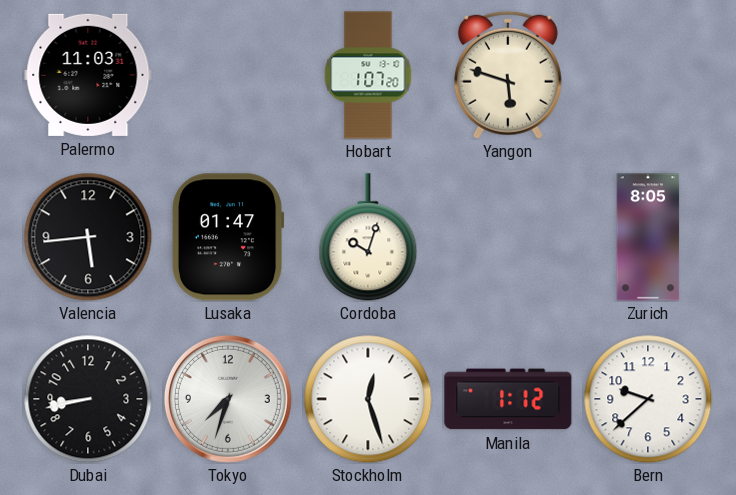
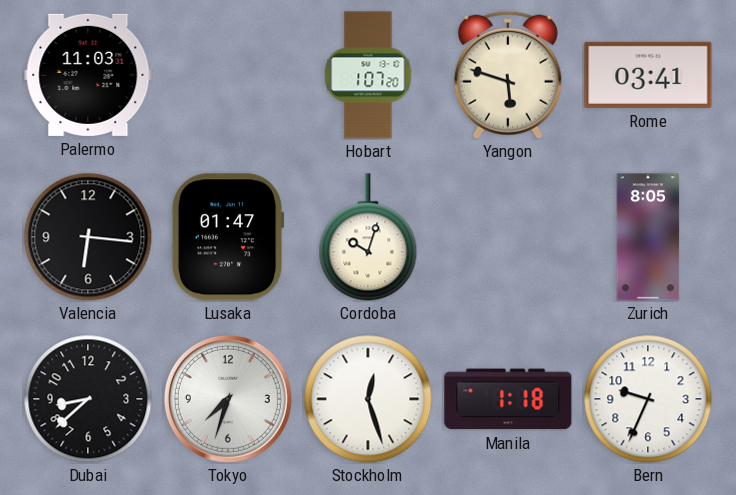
Rome: none -> 03:41 (648, 75)
Valencia: 5:44 -> 6:16 (88, 237)
Dubai: 8:43 -> 8:38 (88, 399)
Manila: 1:12 -> 1:18 (508, 399)
Bern: 9:38 -> 9:34 (648, 399)
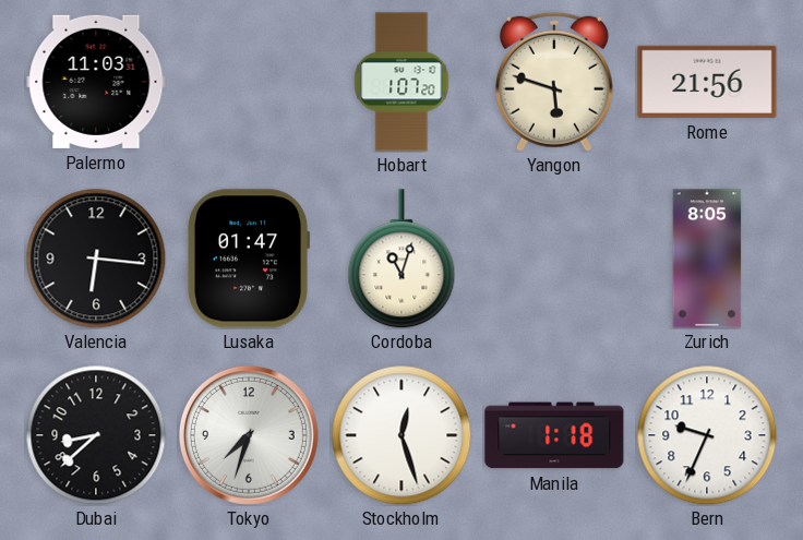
Rome: 03:41 -> 21:56 (707, 82)
Cordoba: 10:03 -> 11:03 (401, 259)
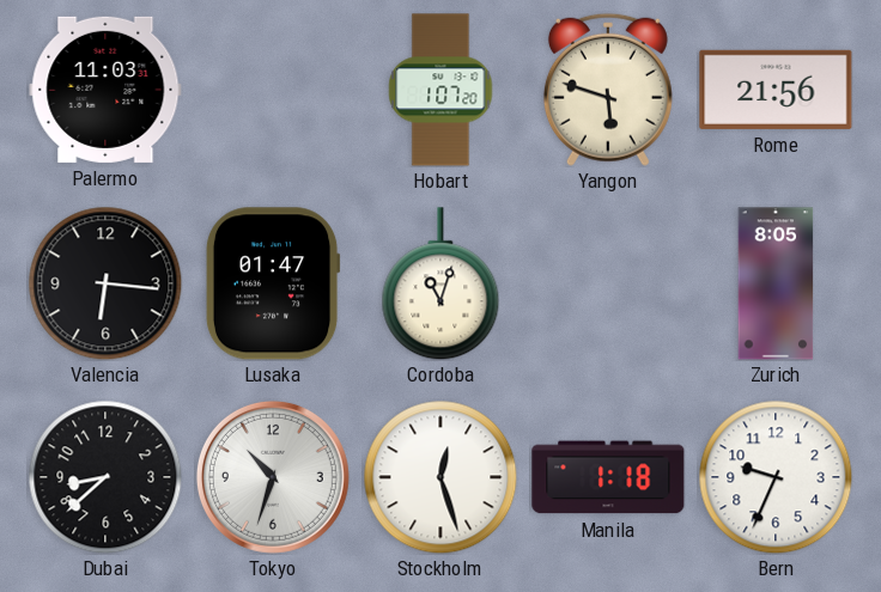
Tokyo: 7:33 -> 10:33 (273, 477)
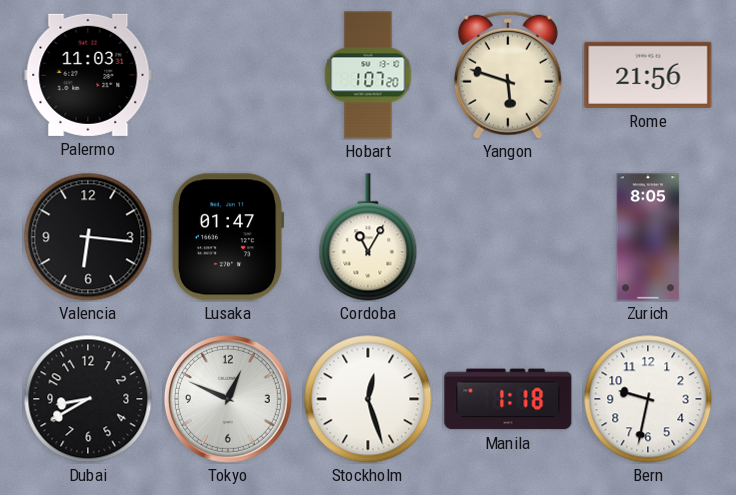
Cordoba: 11:03 -> 11:05 (368, 237)
Dubai: 8:38 -> 8:40 (88, 399)
Tokyo: 10:33 -> 12:49 (228, 399)
Bern: 9:34 -> 9:32 (648, 399)
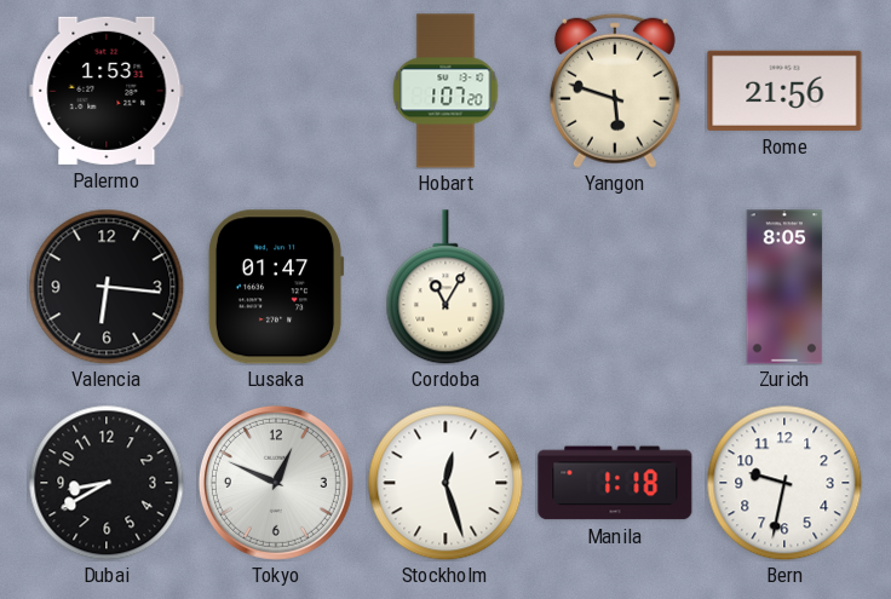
Palermo: 11:03 -> 1:53 (107, 91)
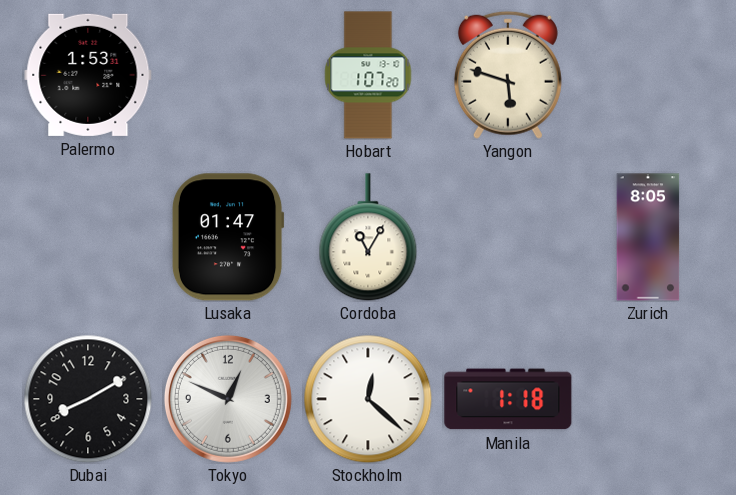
Rome: 21:56 -> none (784, 91)
Valencia: 6:16 -> none (107, 287)
Dubai: 8:40 -> 8:10 (88, 399)
Stockholm: 12:27 -> 12:22 (368, 399)
Bern: 9:32 -> none (784, 483)
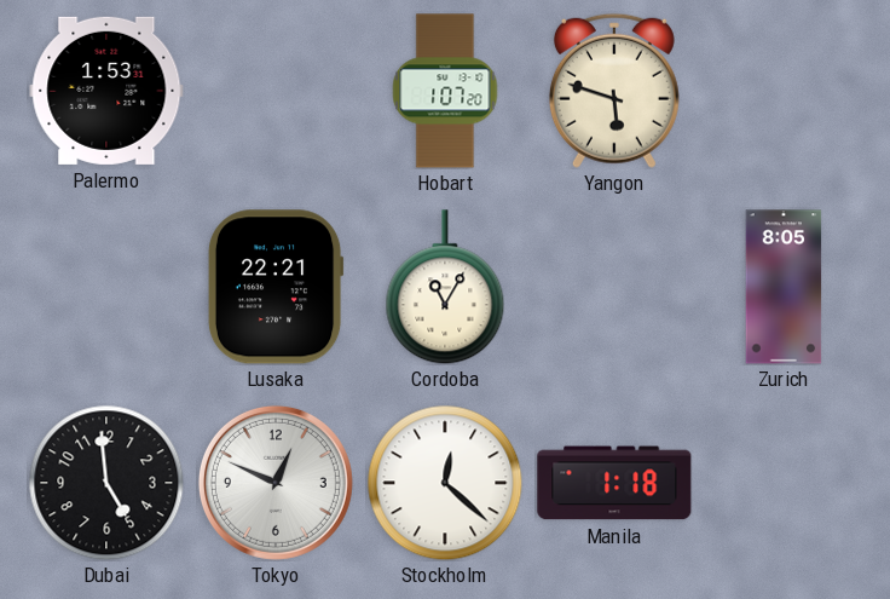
Lusaka: 01:47 -> 22:21 (276, 287)
Dubai: 8:10 -> 4:59 (106, 483)
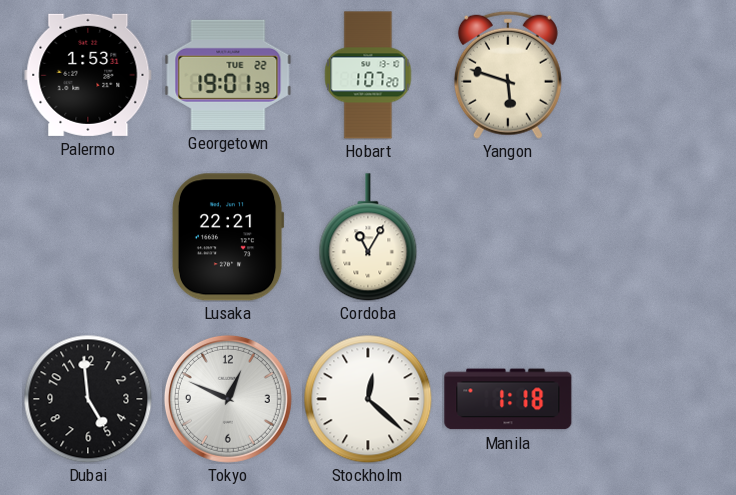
Georgetown: none -> 19:01 (228, 75)
Zurich: 8:05 -> none (784, 287)
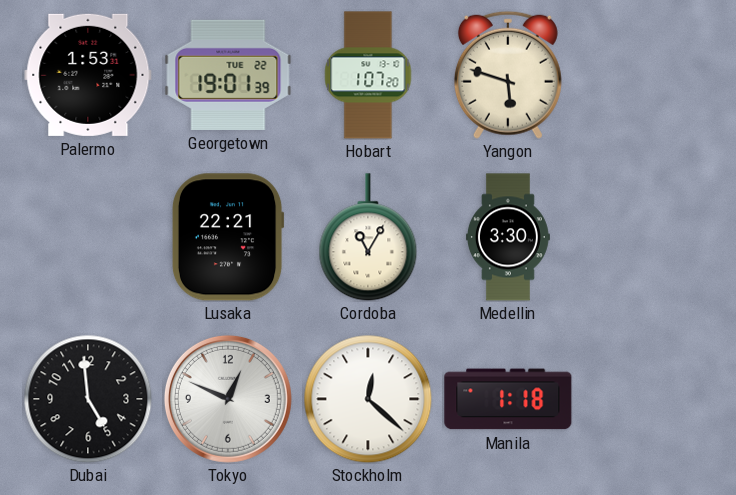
Medellin: none -> 3:30 (508, 237)
